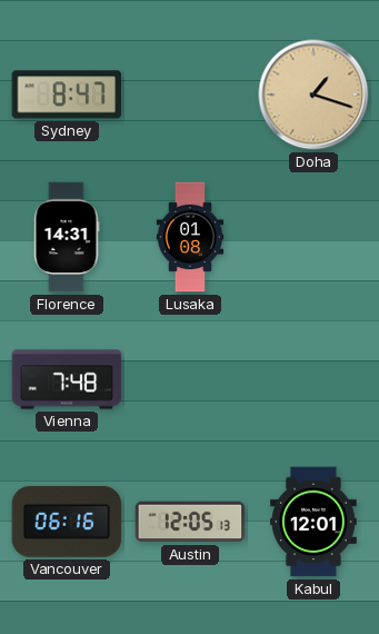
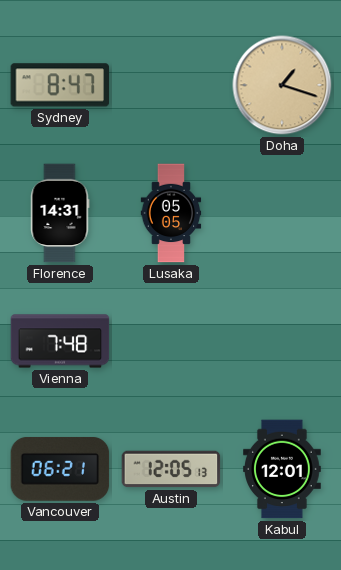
Lusaka: 01:08 -> 05:05 (171, 213)
Vancouver: 06:16 -> 06:21 (60, 469)
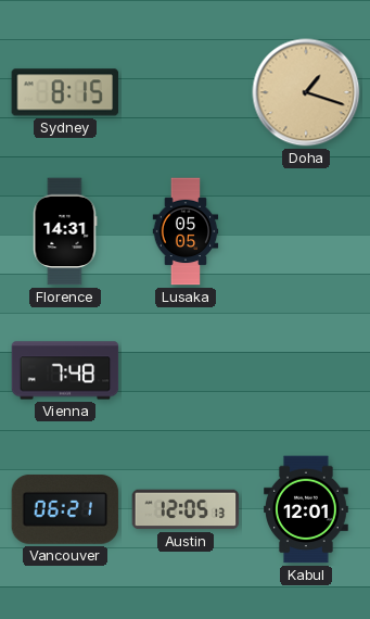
Sydney: 8:47 -> 8:15 (65, 92)
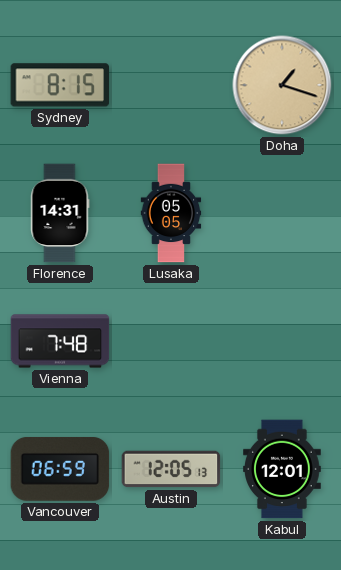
Vancouver: 06:21 -> 06:59 (60, 469)
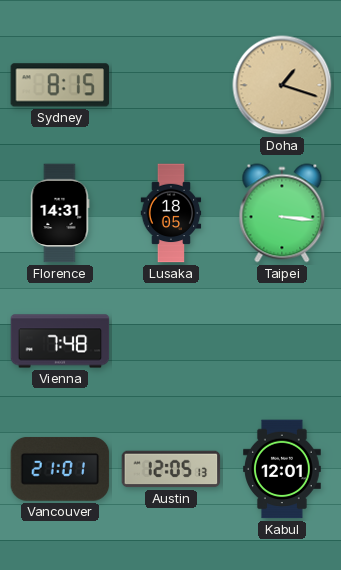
Lusaka: 05:05 -> 18:05 (171, 213)
Taipei: none -> 3:16 (282, 213)
Vancouver: 06:59 -> 21:01 (60, 469)
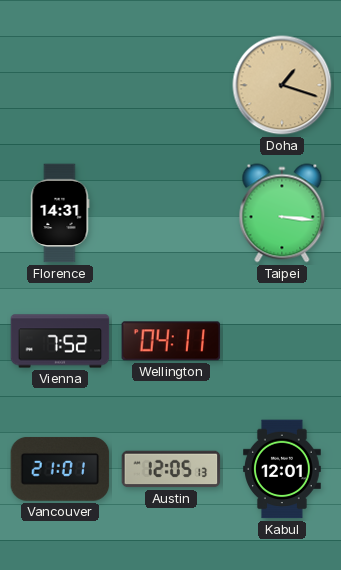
Sydney: 8:15 -> none (60, 85)
Lusaka: 18:05 -> none (171, 213)
Vienna: 7:48 -> 7:52 (60, 341)
Wellington: none -> 04:11 (171, 341)
